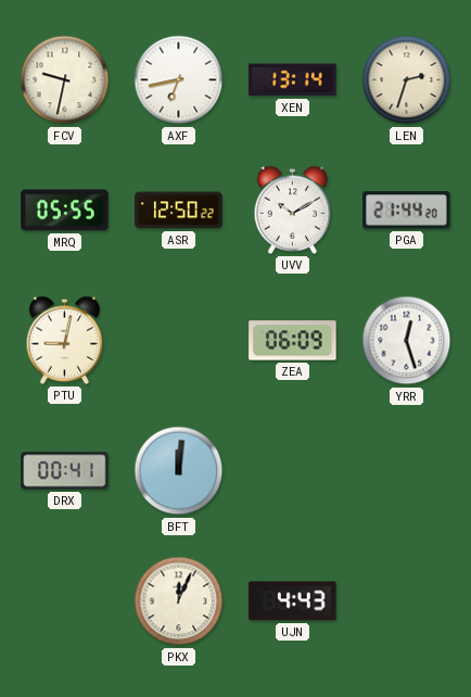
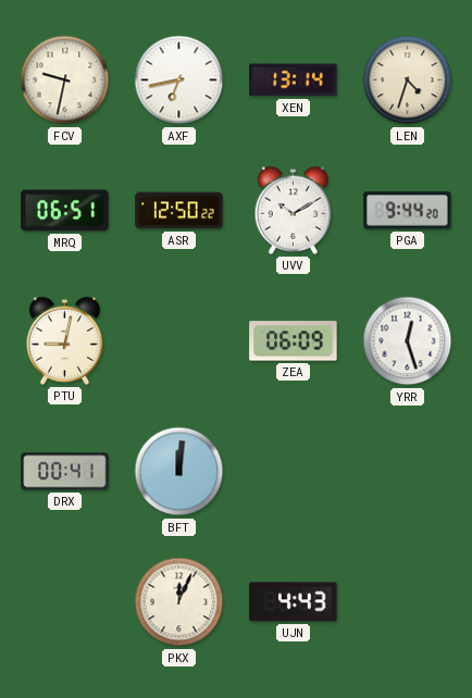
LEN: 2:33 -> 4:33 (408, 80)
MRQ: 05:55 -> 06:51 (65, 211)
PGA: 21:44 -> 9:44 (408, 211)
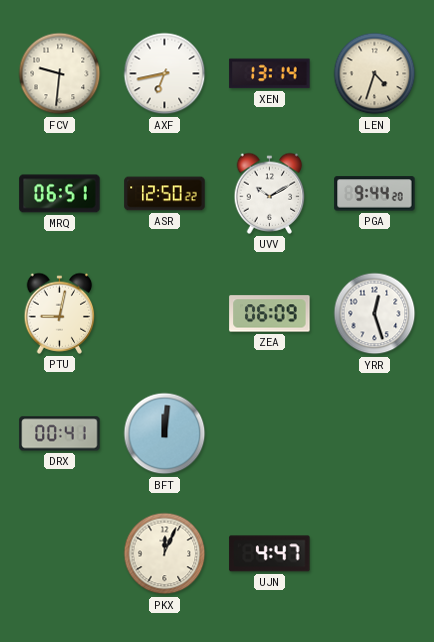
FCV: 9:32 -> 9:31 (60, 74)
UJN: 4:43 -> 4:47 (270, 554)
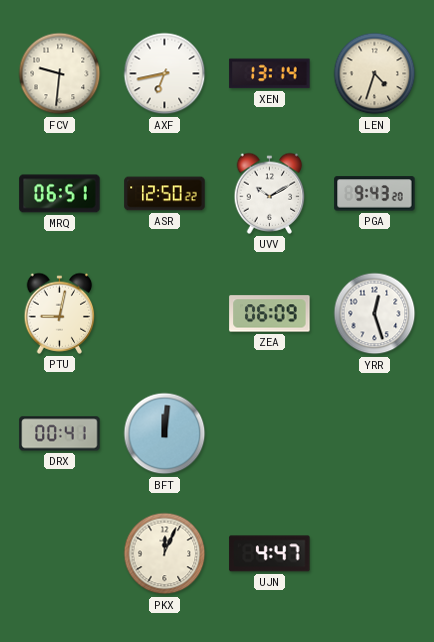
PGA: 9:44 -> 9:43 (375, 194)
